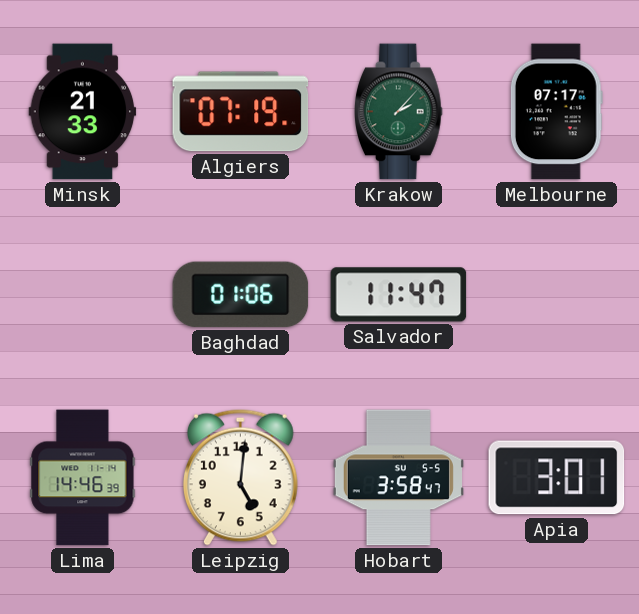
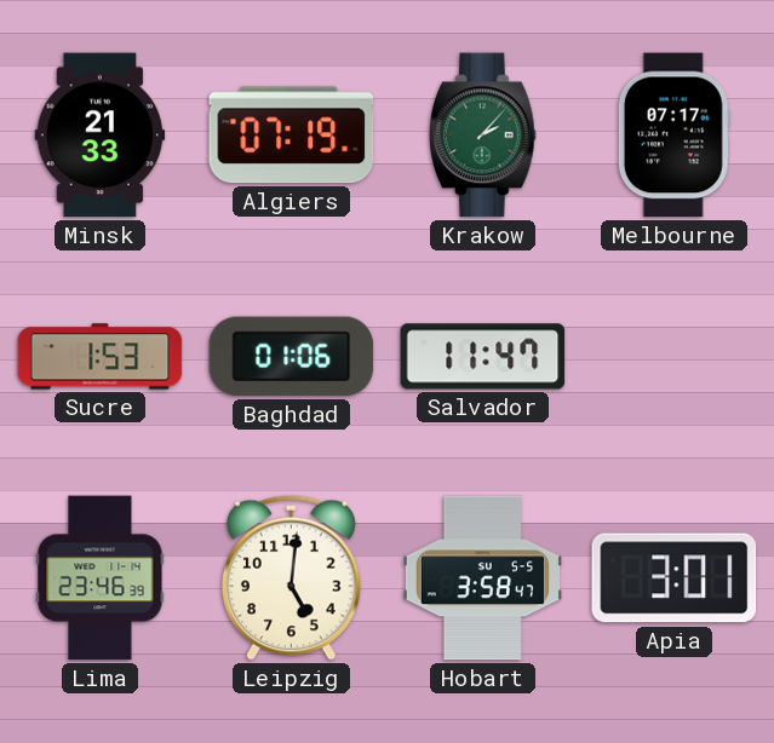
Sucre: none -> 1:53 (101, 357)
Lima: 14:46 -> 23:46 (101, 578)
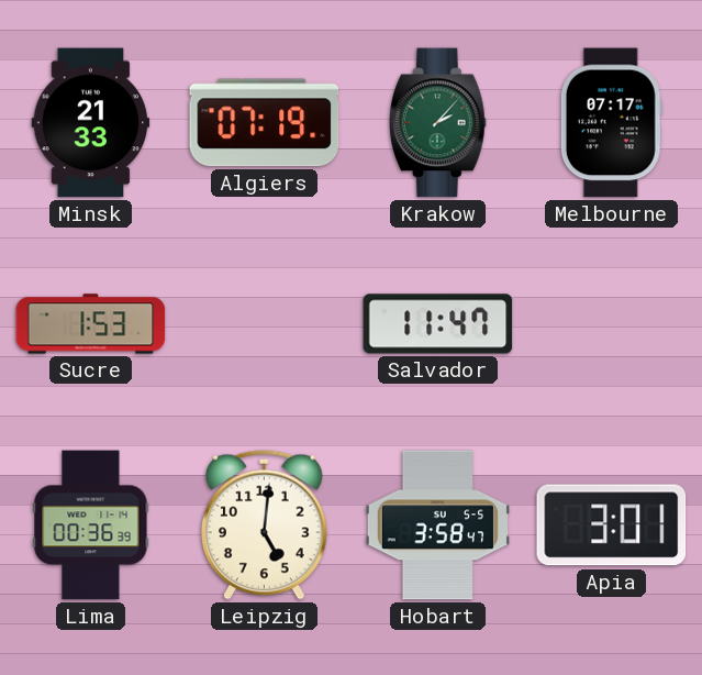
Baghdad: 01:06 -> none (292, 357)
Lima: 23:46 -> 00:36 (91, 525)
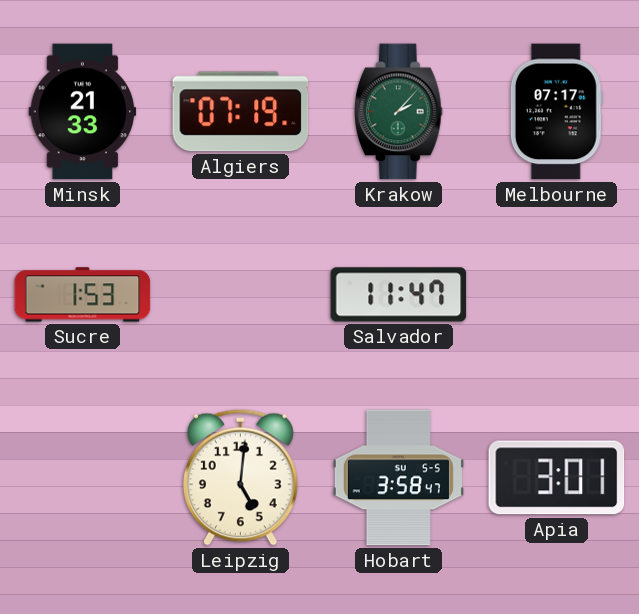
Lima: 00:36 -> none (91, 525)
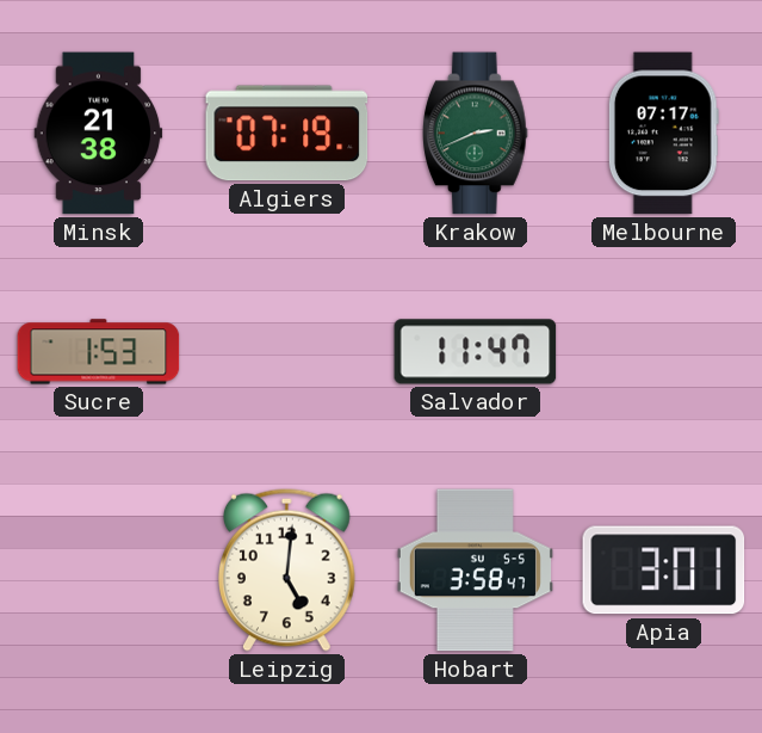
Minsk: 21:33 -> 21:38 (99, 134)
Krakow: 2:07 -> 2:41 (476, 134)
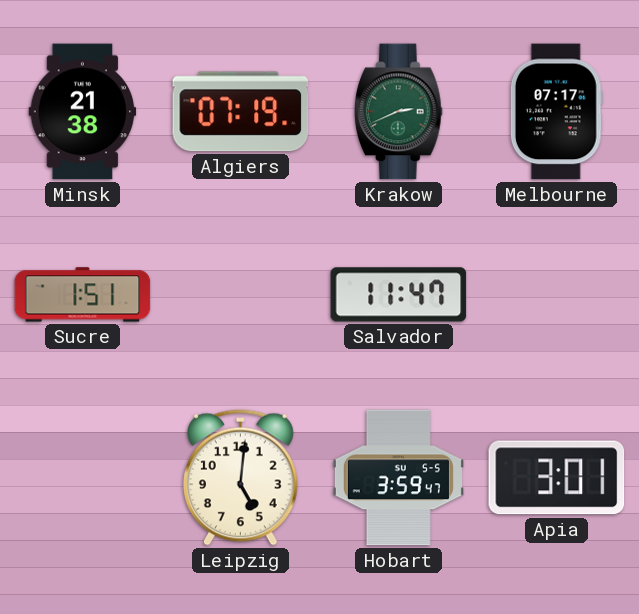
Sucre: 1:53 -> 1:51 (83, 295)
Hobart: 3:58 -> 3:59 (398, 478)
